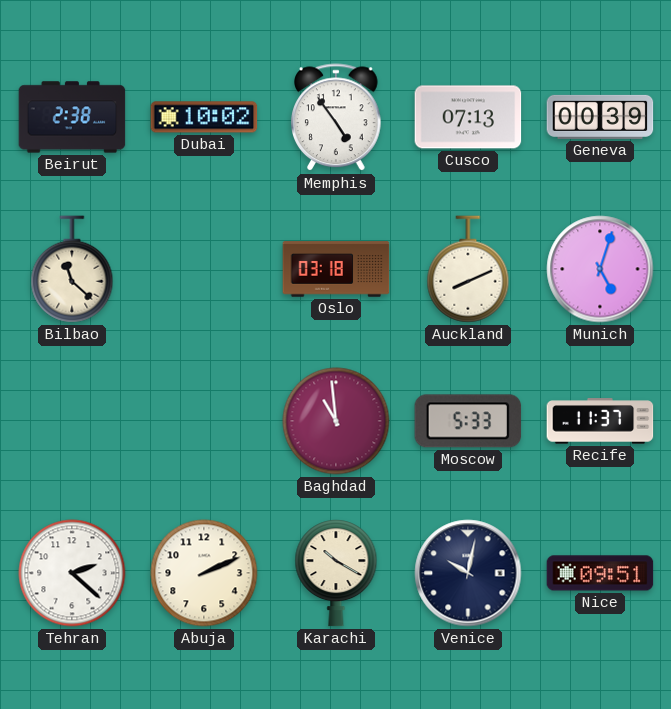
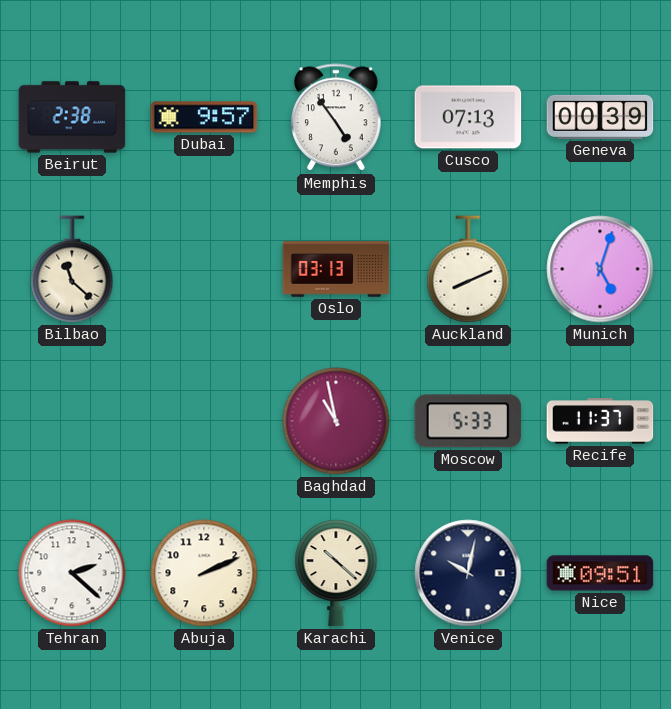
Dubai: 10:02 -> 9:57 (204, 117)
Oslo: 03:18 -> 03:13 (336, 269)
Baghdad: 10:59 -> 10:58 (336, 421)
Karachi: 10:20 -> 10:22 (336, 573)
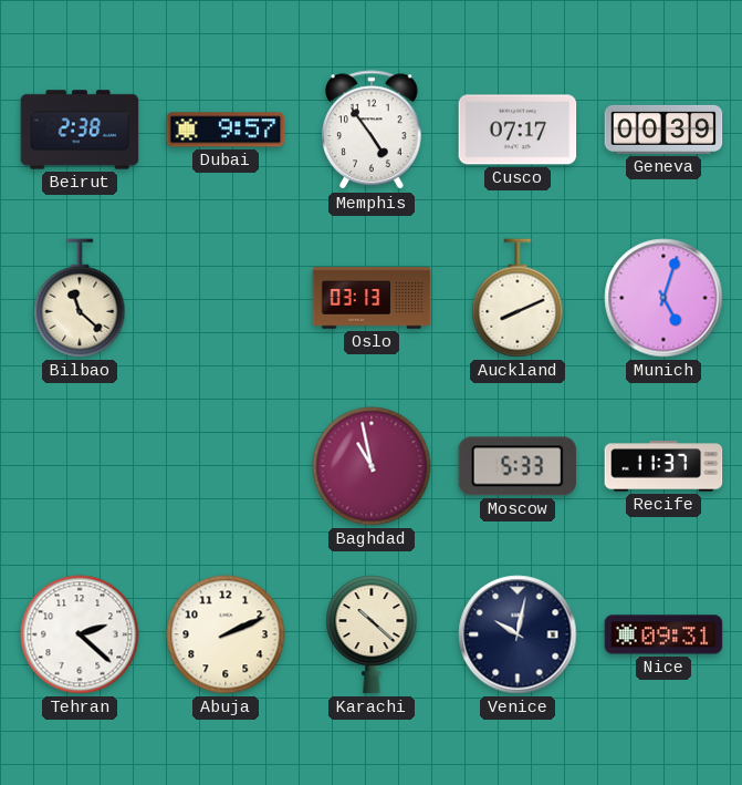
Cusco: 07:13 -> 07:17 (518, 130)
Nice: 09:51 -> 09:31 (663, 634)
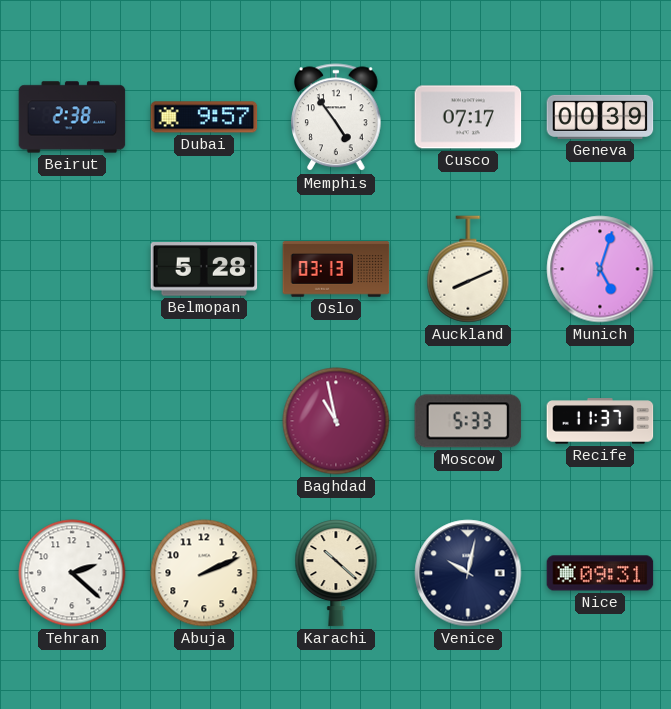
Bilbao: 11:22 -> none (80, 298)
Belmopan: none -> 5:28 (204, 269)
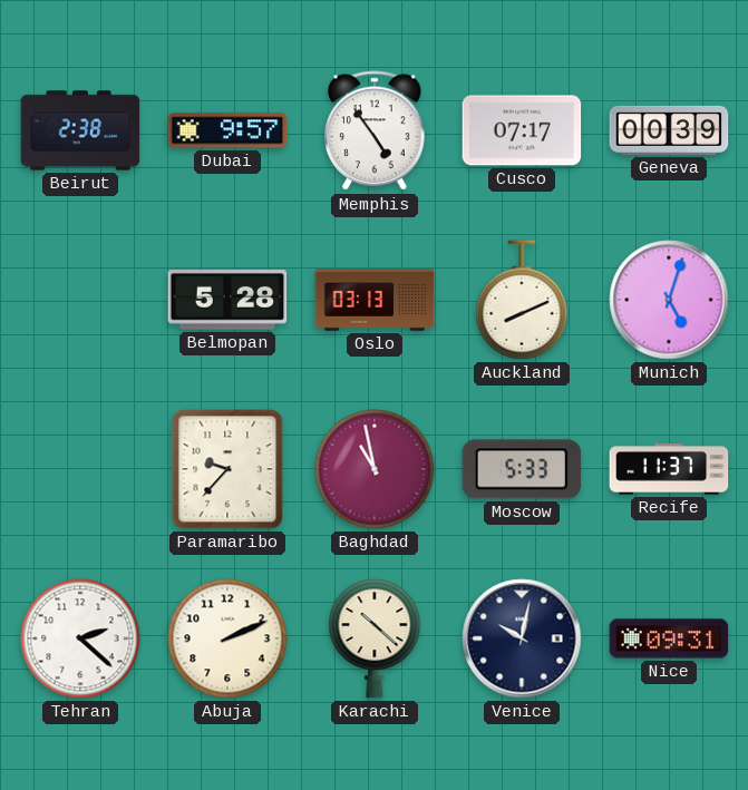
Paramaribo: none -> 9:37 (227, 469)
